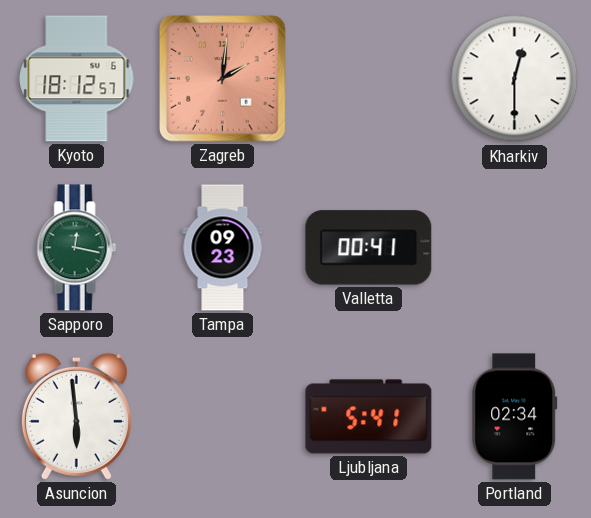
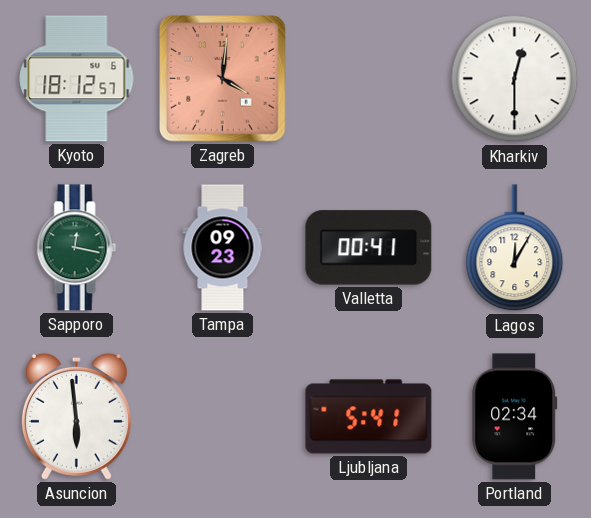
Zagreb: 2:01 -> 4:01 (223, 79)
Lagos: none -> 12:05 (515, 248)
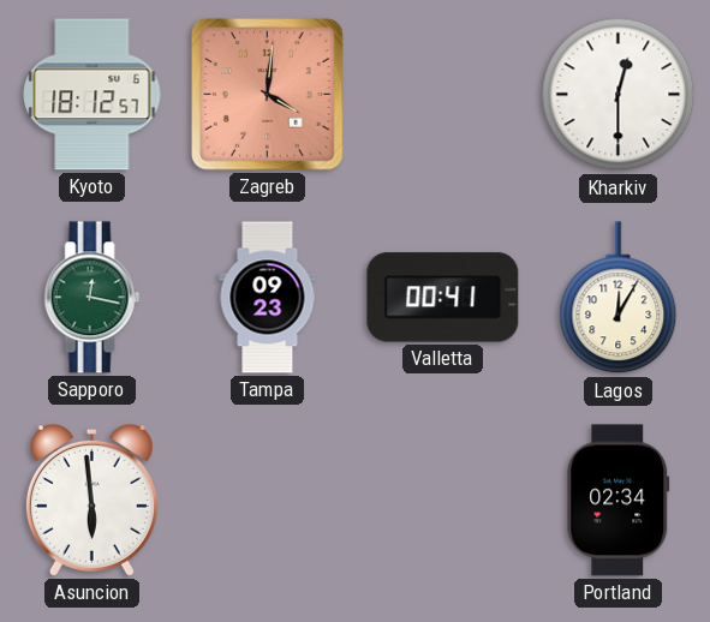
Ljubljana: 5:41 -> none (369, 417)
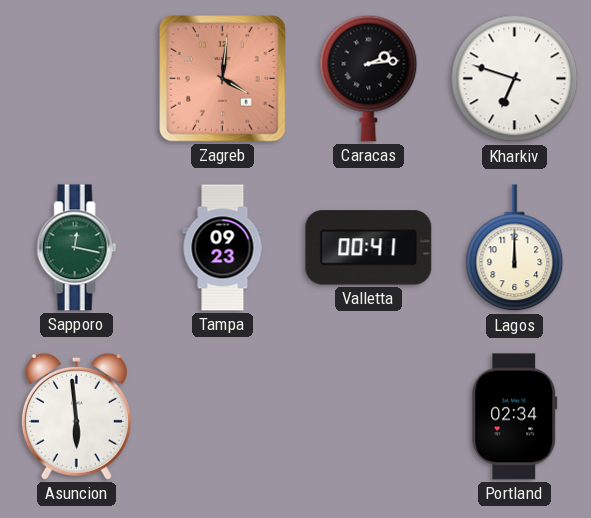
Kyoto: 18:12 -> none (93, 95)
Caracas: none -> 2:14 (369, 78)
Kharkiv: 12:30 -> 6:48 (515, 79)
Lagos: 12:05 -> 12:00 (515, 248)
